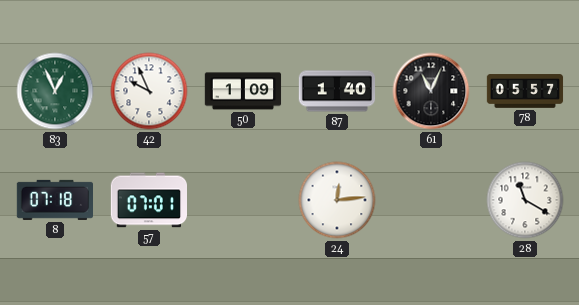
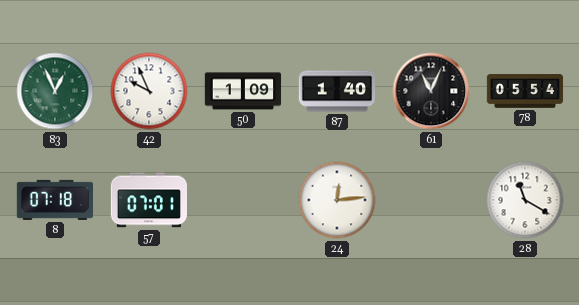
78: 05:57 -> 05:54 (525, 91)
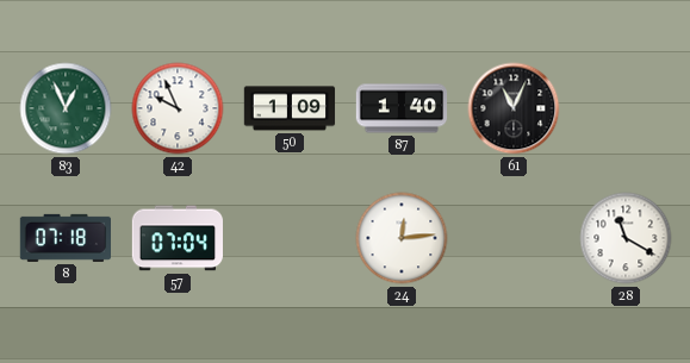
78: 05:54 -> none (525, 91)
57: 07:01 -> 07:04 (176, 238)
